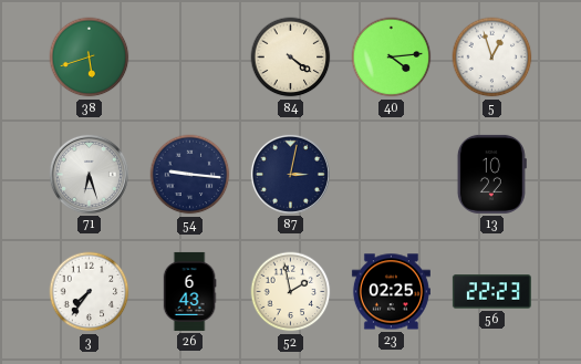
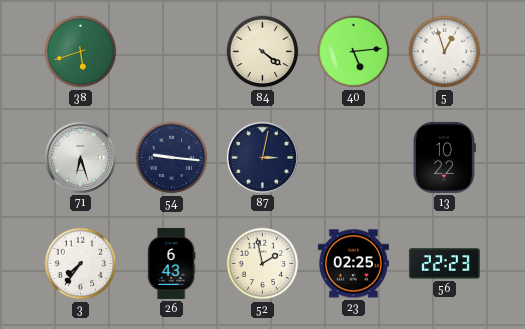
40: 4:14 -> 5:14 (354, 52)
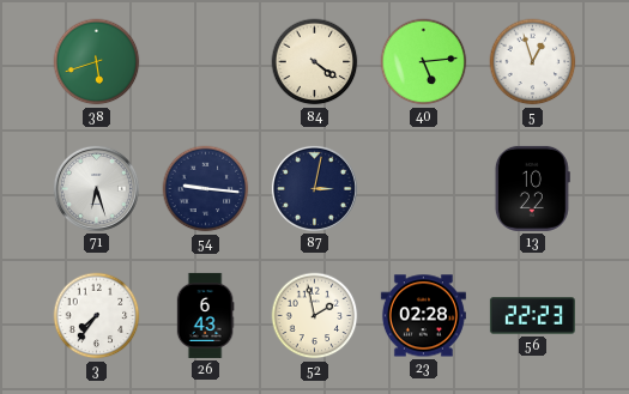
23: 02:25 -> 02:28 (423, 316)
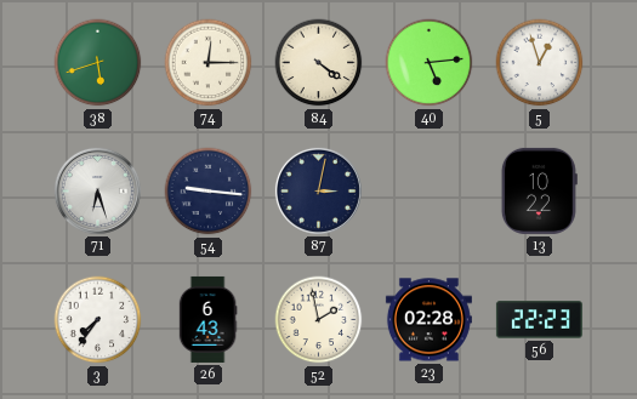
74: none -> 12:15 (209, 63)
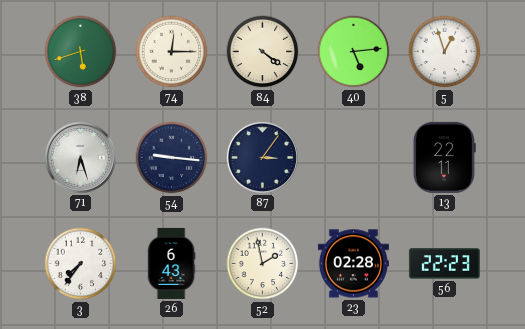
87: 3:02 -> 3:06 (262, 157)
13: 10:22 -> 22:11 (444, 157)
